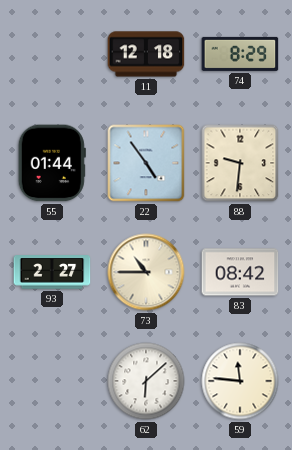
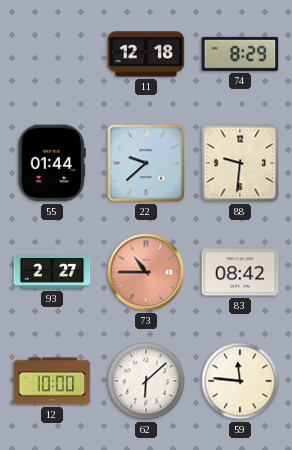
22: 4:54 -> 9:38 (146, 163)
73 dial: cream -> salmon (146, 272)
12: none -> 10:00 (52, 381)
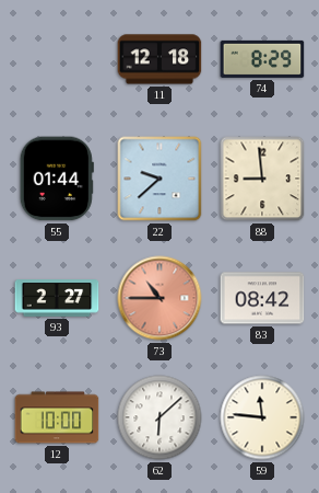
88: 9:31 -> 8:59 (262, 179)
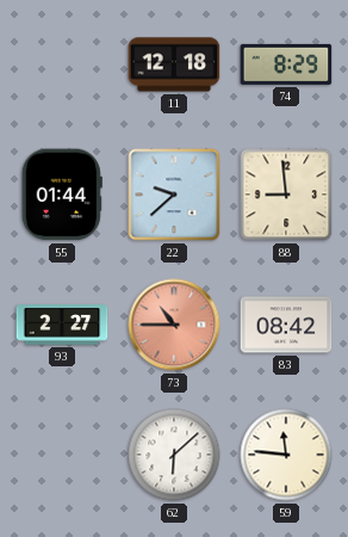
12: 10:00 -> none (57, 417)
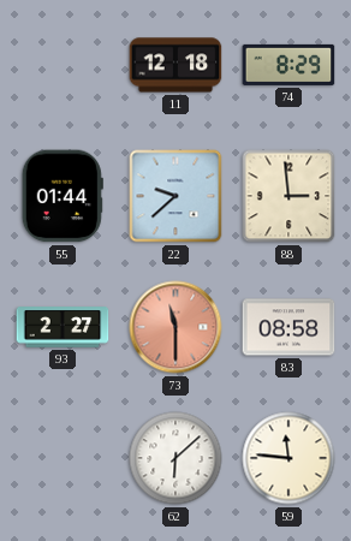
88: 8:59 -> 2:59 (288, 196)
73: 10:45 -> 11:30 (175, 327)
83: 08:42 -> 08:58 (288, 327)
